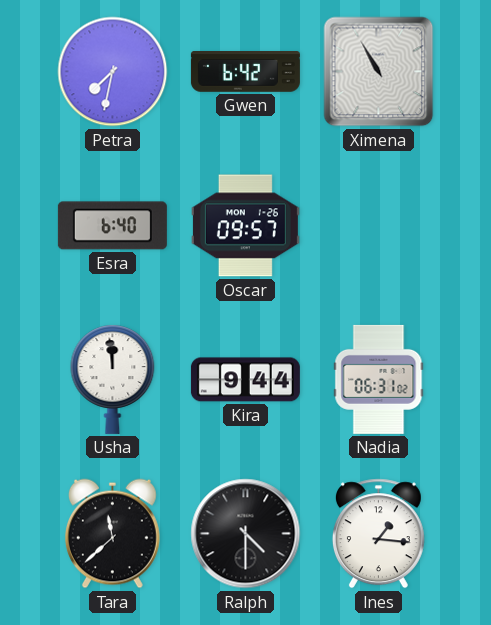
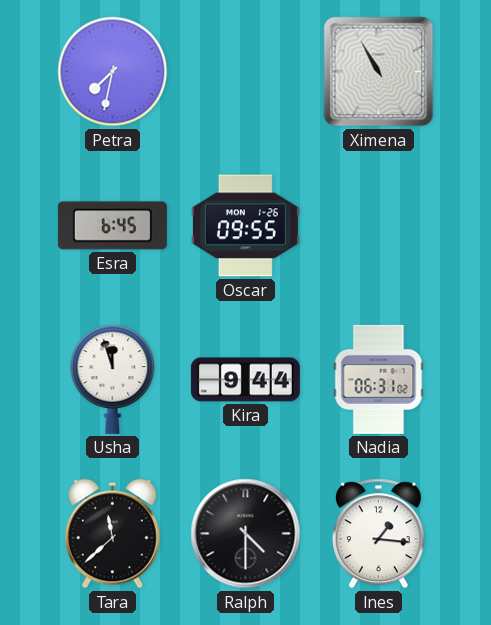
Gwen: 6:42 -> none (245, 72)
Esra: 6:40 -> 6:45 (112, 226)
Oscar: 09:57 -> 09:55 (245, 226)
Usha: 11:59 -> 11:57 (113, 379)
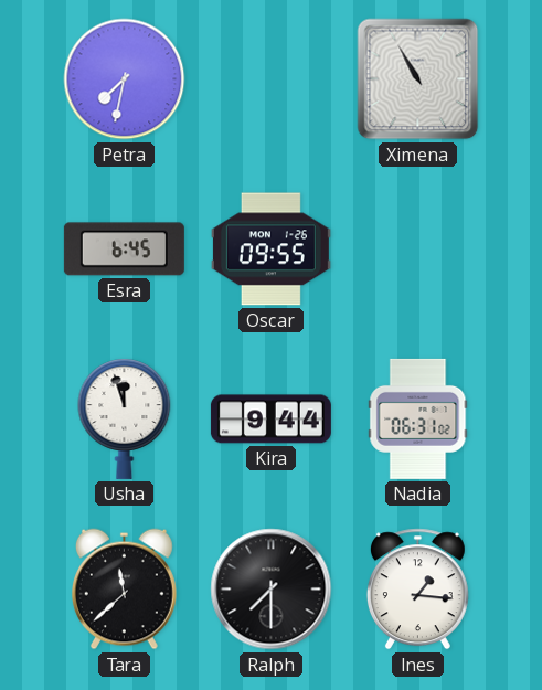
Ralph: 4:30 -> 7:30 (272, 590)
